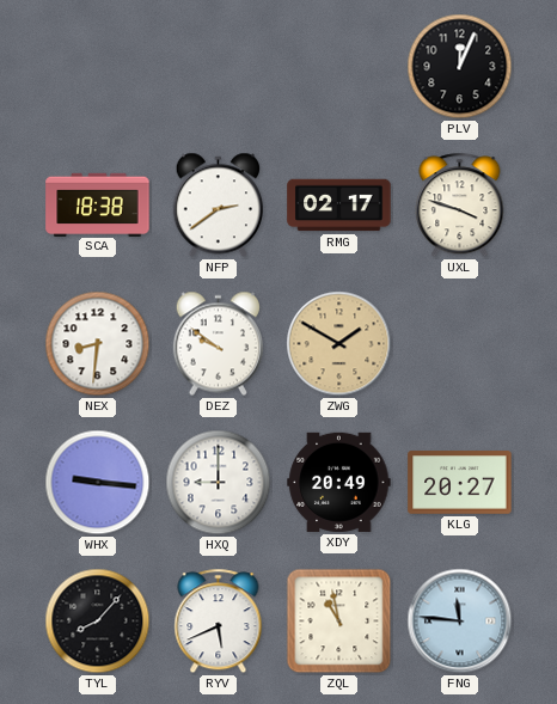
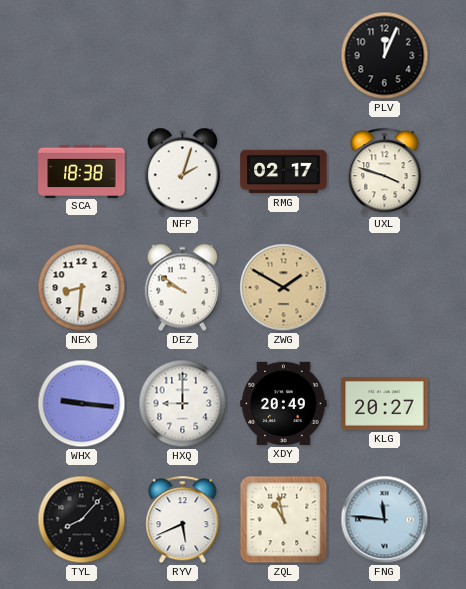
NFP: 2:39 -> 2:03 (182, 172)
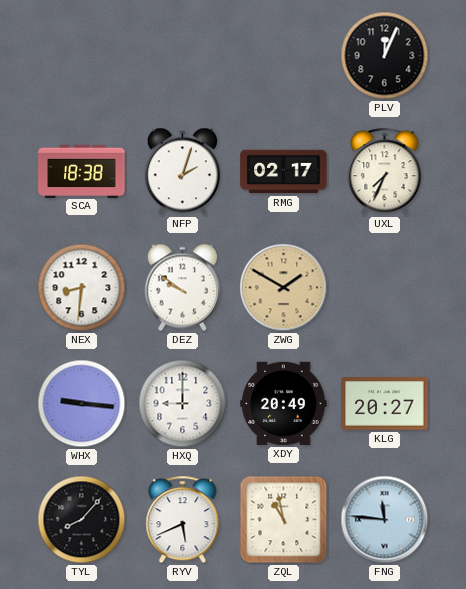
UXL: 3:48 -> 7:34 (385, 172)
